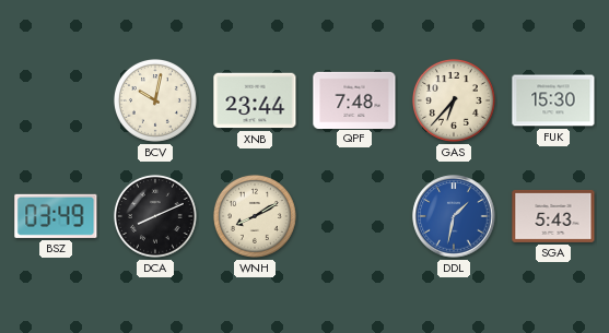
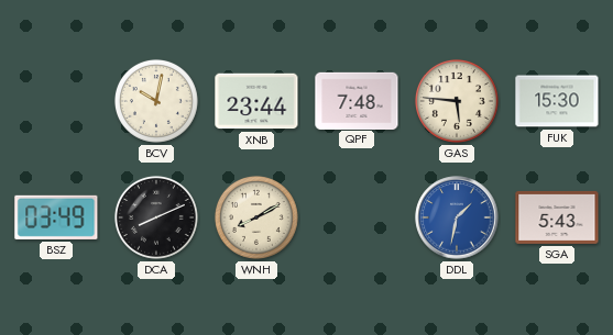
GAS: 6:37 -> 5:46 (457, 101)
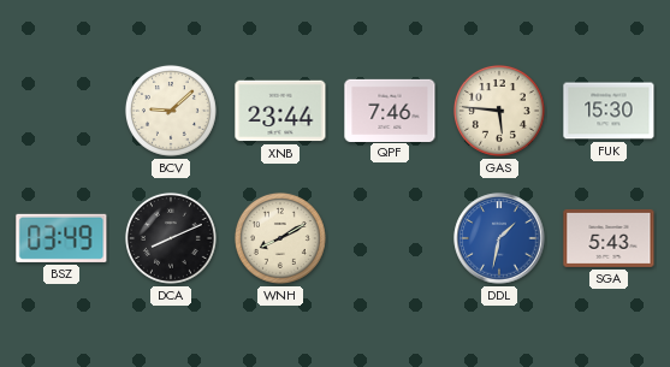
BCV: 10:02 -> 9:08 (171, 111)
QPF: 7:48 -> 7:46 (390, 109)
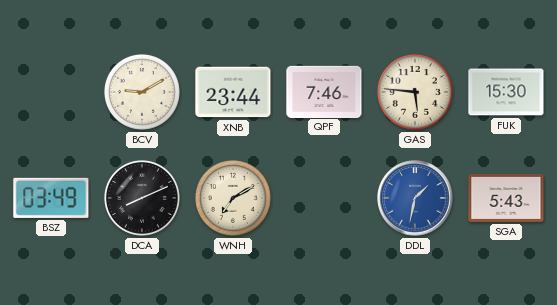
BCV: 9:08 -> 9:10 (142, 92)
WNH: 8:10 -> 7:10 (233, 198)
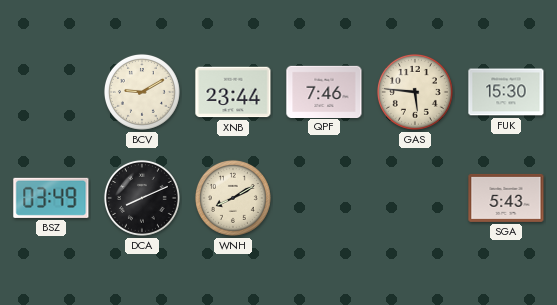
WNH: 7:10 -> 8:10 (233, 198)
DDL: 1:32 -> none (415, 198)
